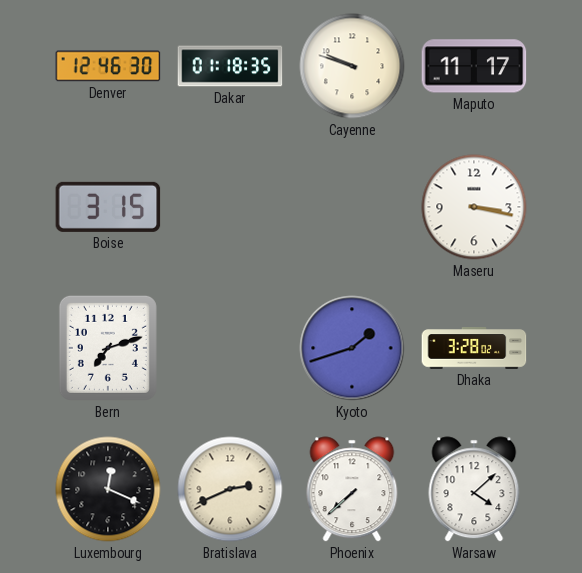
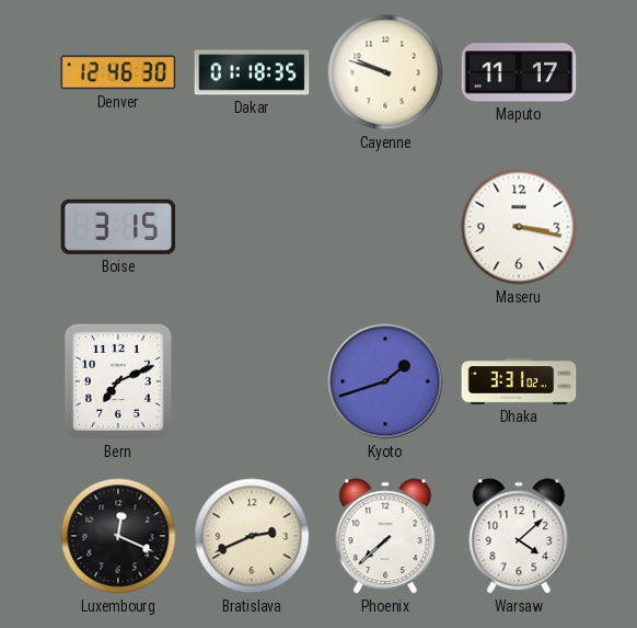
Bern: 7:12 -> 7:11 (118, 381)
Dhaka: 3:28 -> 3:31 (519, 381)
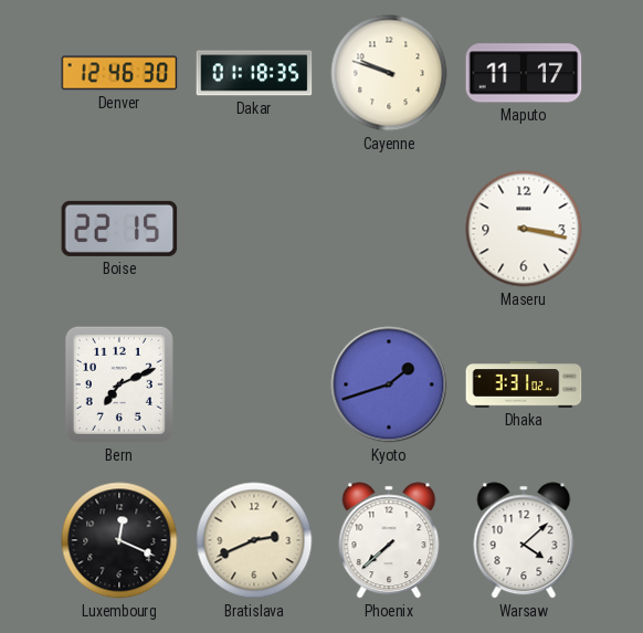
Boise: 3:15 -> 22:15 (119, 229)
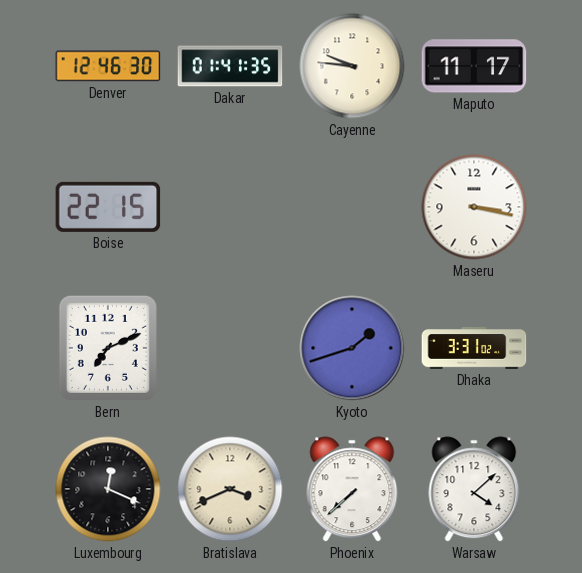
Dakar: 01:18 -> 01:41 (230, 66)
Cayenne: 9:48 -> 9:46 (352, 66)
Bratislava: 2:41 -> 3:41 (230, 489)
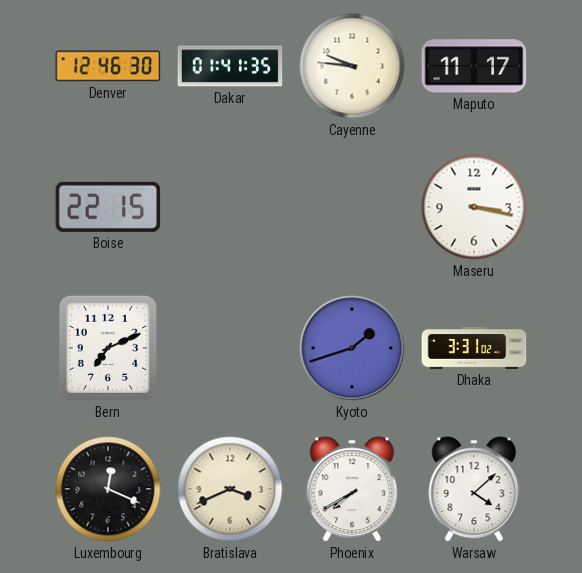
Phoenix: 7:38 -> 7:40 (352, 489)
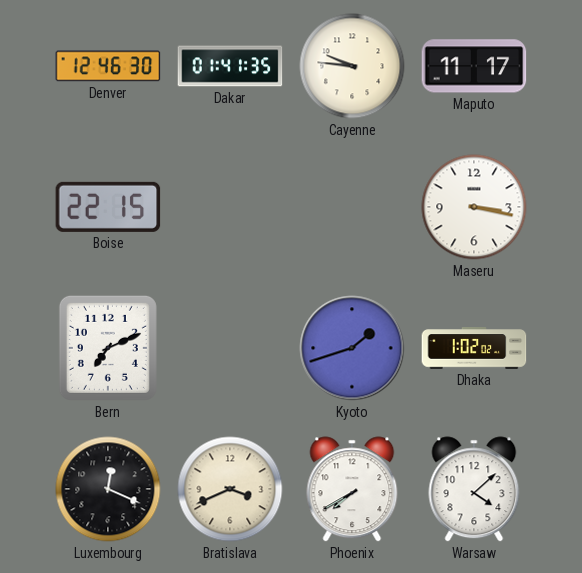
Dhaka: 3:31 -> 1:02 (474, 348)
